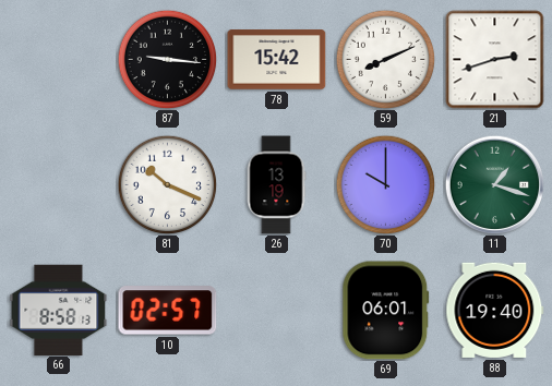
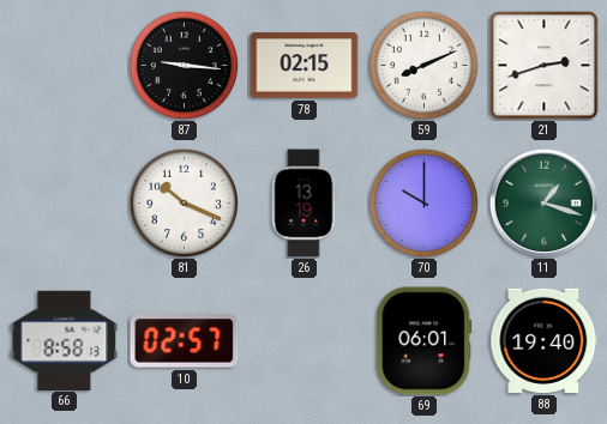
78: 15:42 -> 02:15 (305, 66)
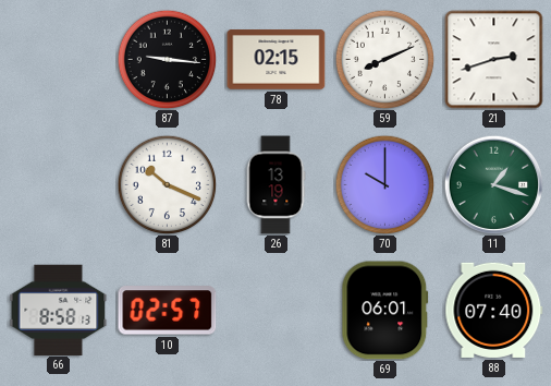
88: 19:40 -> 07:40 (494, 310)
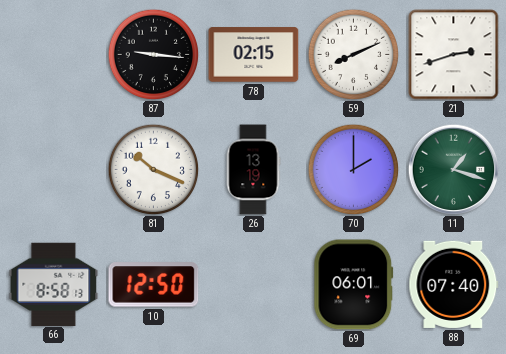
70: 10:00 -> 2:00 (353, 169)
10: 02:57 -> 12:50 (154, 285)
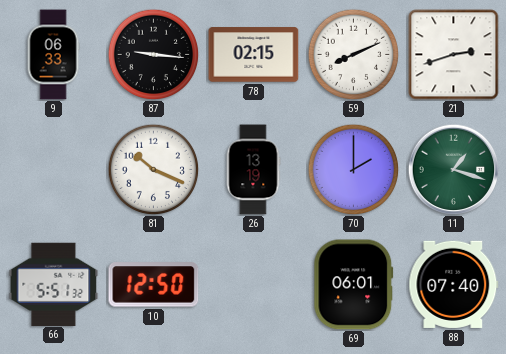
9: none -> 06:33 (53, 55)
66: 8:58 -> 5:51 (54, 284)
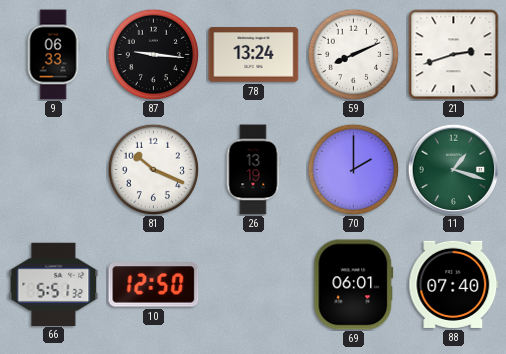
78: 02:15 -> 13:24 (254, 55)
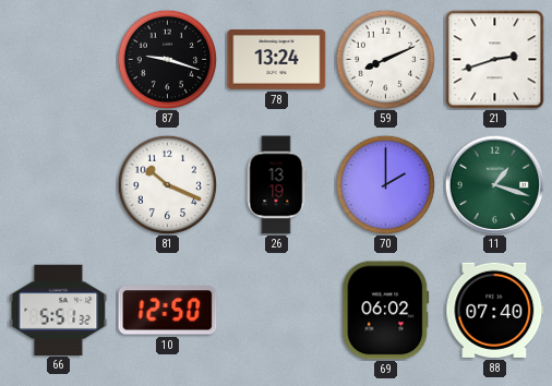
9: 06:33 -> none (53, 55)
87: 9:16 -> 9:18 (167, 59)
69: 06:01 -> 06:02 (386, 311)
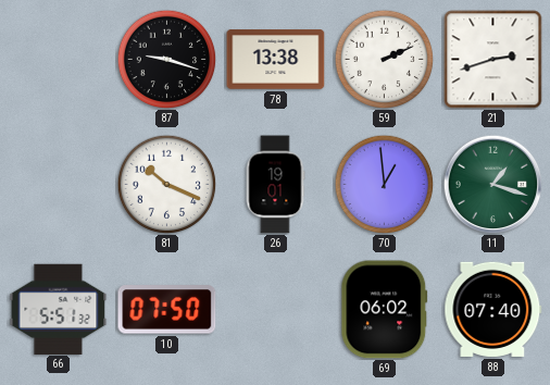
78: 13:24 -> 13:38 (276, 60)
59: 8:11 -> 2:11 (384, 59)
26: 13:19 -> 19:01 (275, 185)
70: 2:00 -> 12:59 (384, 184)
10: 12:50 -> 07:50 (167, 310)
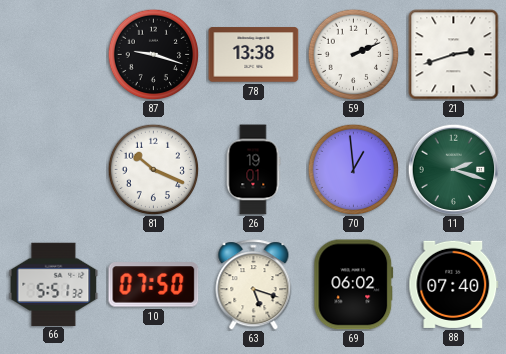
11: 1:18 -> 2:18 (453, 169)
63: none -> 5:18 (254, 285)
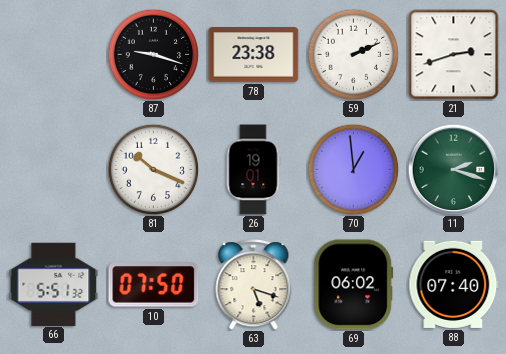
78: 13:38 -> 23:38 (254, 55)
